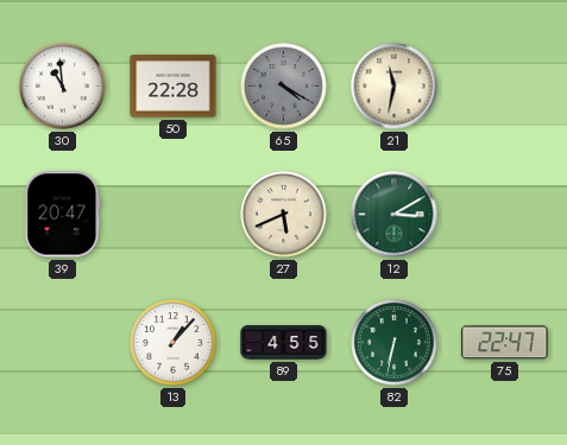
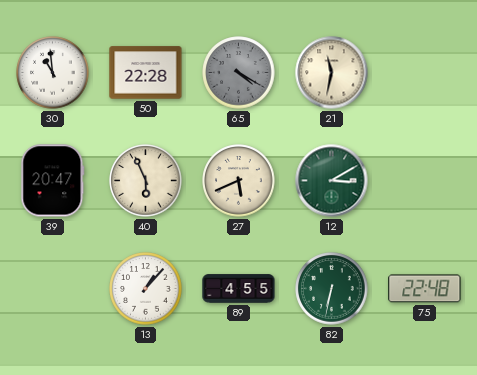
40: none -> 5:56 (146, 181)
75: 22:47 -> 22:48 (425, 289)
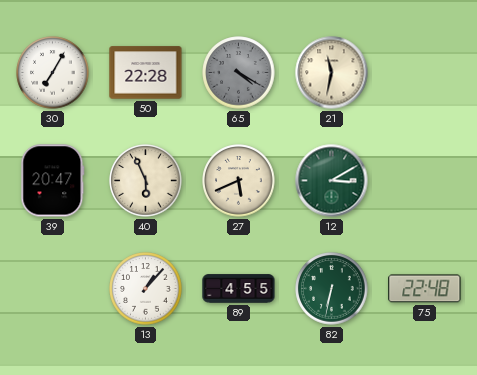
30: 10:59 -> 7:05 (53, 73)
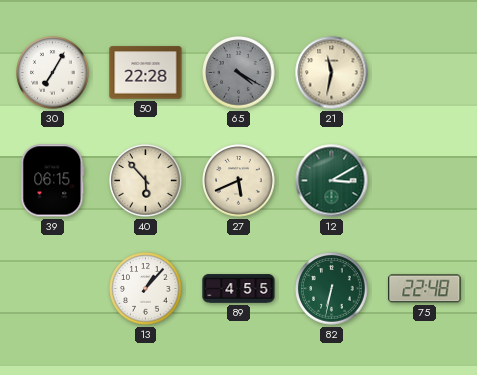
39: 20:47 -> 06:15 (53, 181)
40: 5:56 -> 5:53 (146, 181)
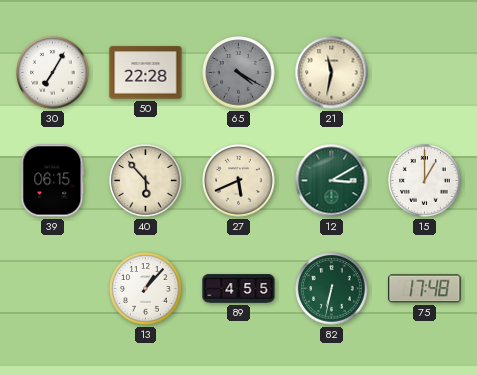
15: none -> 1:00 (425, 181)
75: 22:48 -> 17:48 (425, 289)
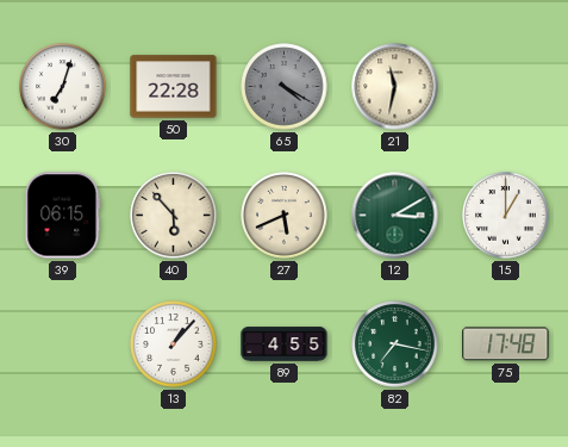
30: 7:05 -> 7:03 (63, 87)
82: 6:32 -> 7:17 (395, 344)
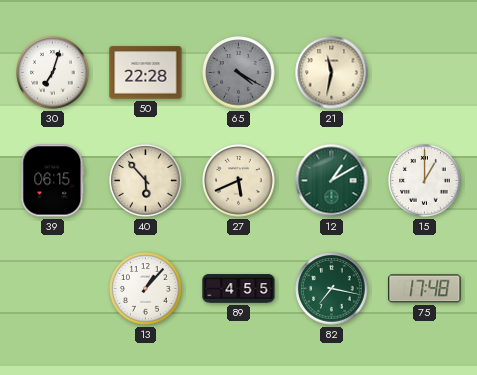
12: 3:10 -> 1:10 (332, 181)
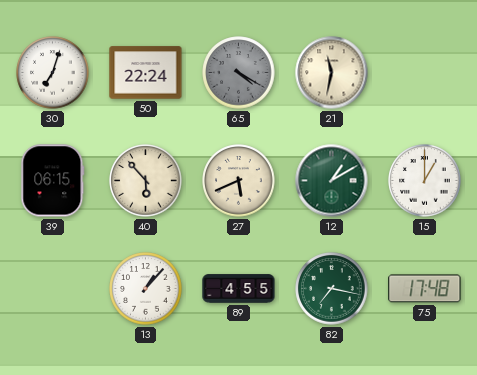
50: 22:28 -> 22:24 (146, 73)
